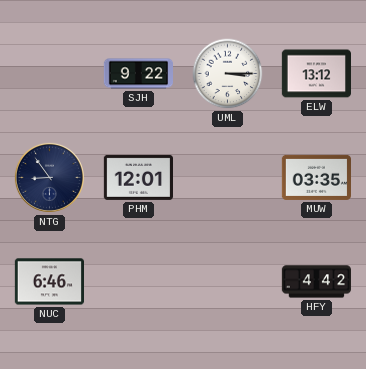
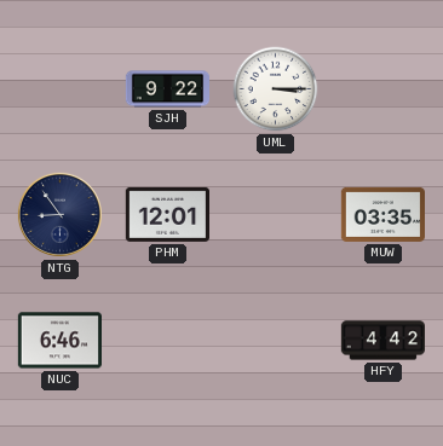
ELW: 13:12 -> none (316, 74)
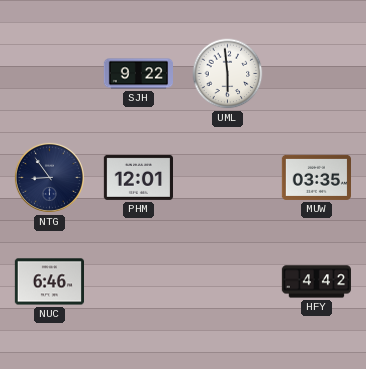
UML: 3:15 -> 5:59 (228, 74)
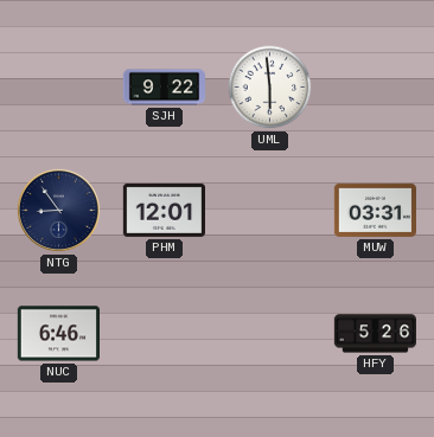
MUW: 03:35 -> 03:31 (375, 210)
HFY: 4:42 -> 5:26 (375, 334)
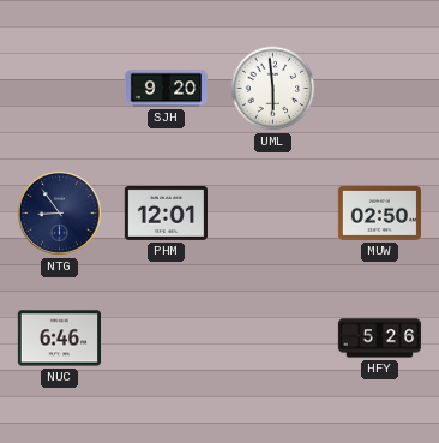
SJH: 9:22 -> 9:20 (166, 89)
MUW: 03:31 -> 02:50 (379, 212)
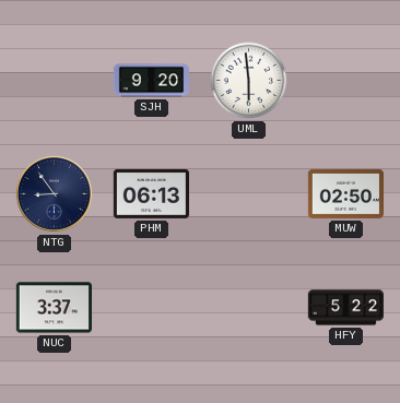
PHM: 12:01 -> 06:13 (151, 193)
NUC: 6:46 -> 3:37 (54, 308)
HFY: 5:26 -> 5:22 (345, 308)
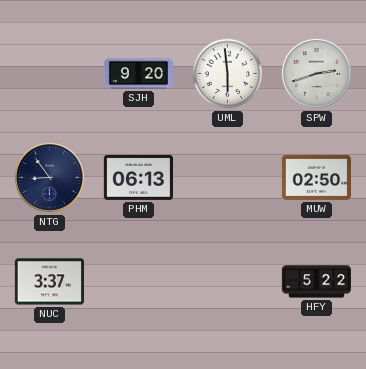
SPW: none -> 2:42 (316, 73)
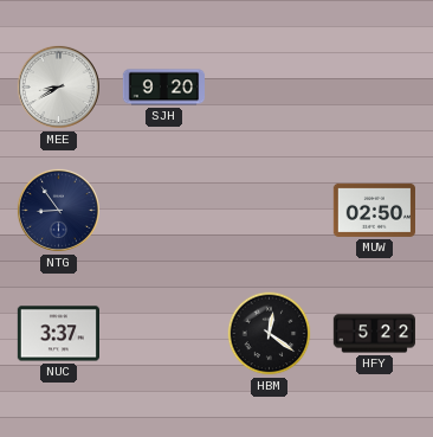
MEE: none -> 8:40 (58, 86)
UML: 5:59 -> none (228, 74)
SPW: 2:42 -> none (316, 73)
PHM: 06:13 -> none (138, 177)
HBM: none -> 12:21 (270, 334)
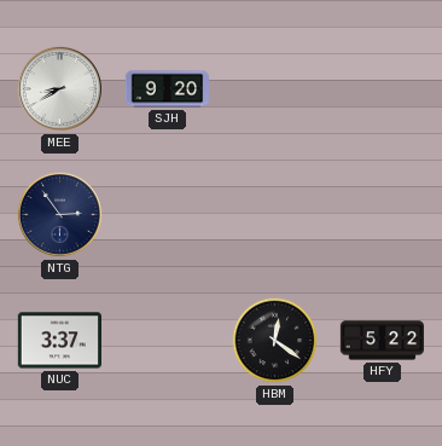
NTG: 8:54 -> 2:54 (59, 214)
MUW: 02:50 -> none (374, 210)
